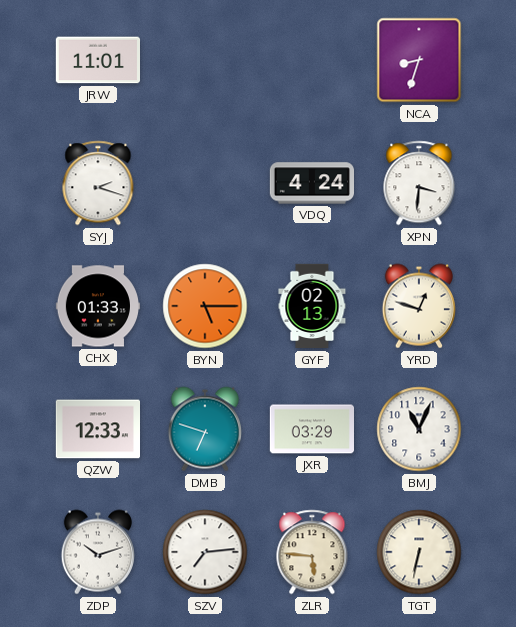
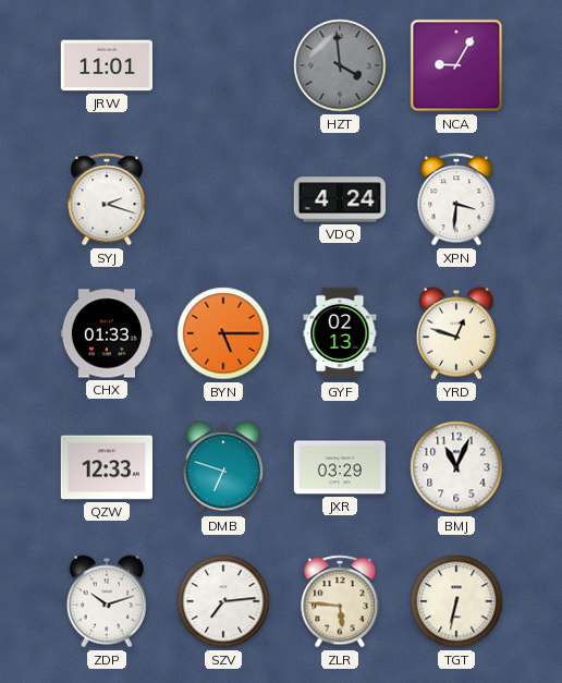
HZT: none -> 3:59 (340, 65)
NCA: 8:33 -> 9:05 (456, 65)
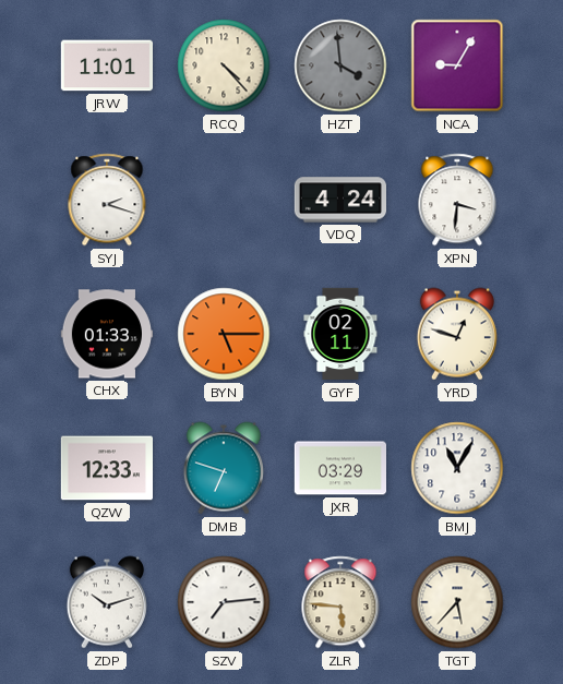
RCQ: none -> 4:23 (224, 65)
GYF: 02:13 -> 02:11 (340, 334)
BMJ: 11:04 -> 11:05 (457, 468)
TGT: 6:32 -> 5:37 (457, 602)
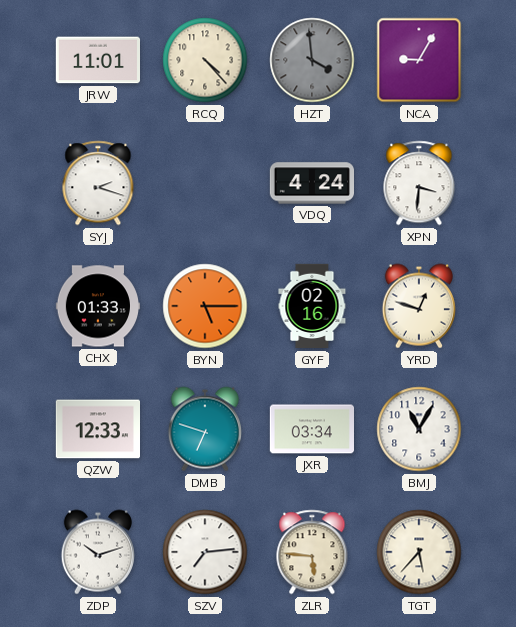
GYF: 02:11 -> 02:16 (312, 306)
JXR: 03:29 -> 03:34 (311, 429)
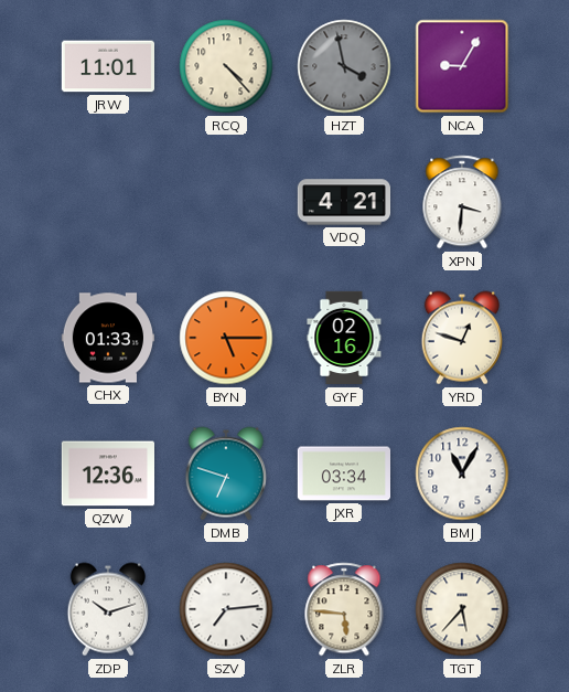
HZT: 3:59 -> 3:58 (344, 66)
SYJ: 2:18 -> none (98, 183)
VDQ: 4:24 -> 4:21 (343, 202)
QZW: 12:33 -> 12:36 (107, 473)
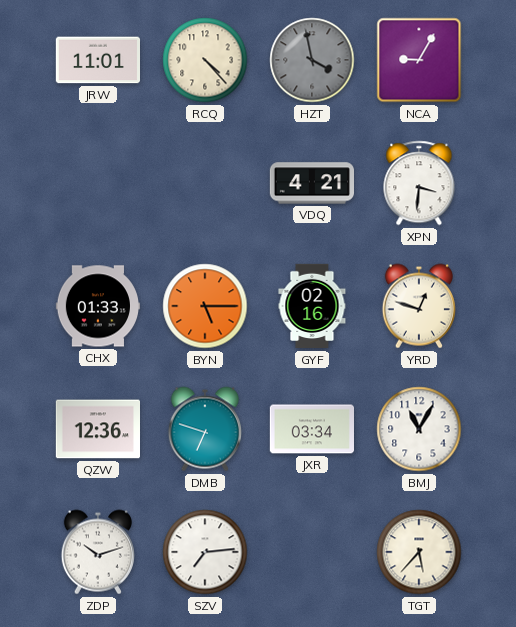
ZLR: 5:46 -> none (344, 609)
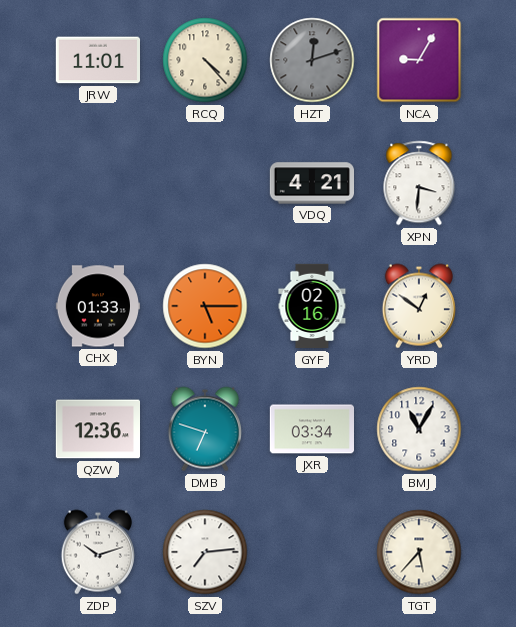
HZT: 3:58 -> 12:12 (312, 60)
YRD: 12:48 -> 12:51 (419, 306)
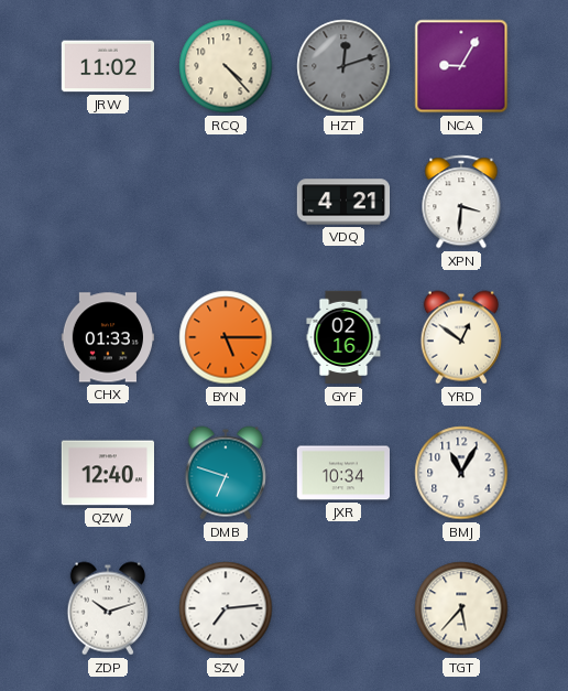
JRW: 11:01 -> 11:02 (107, 66)
QZW: 12:36 -> 12:40 (107, 473)
JXR: 03:34 -> 10:34 (342, 473)
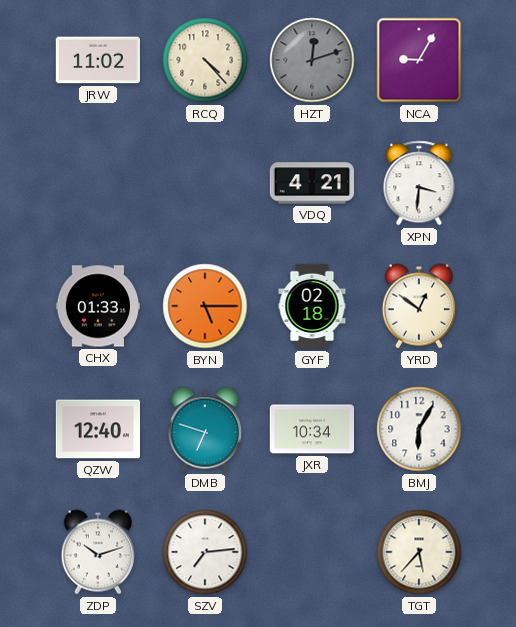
GYF: 02:16 -> 02:18 (312, 306)
BMJ: 11:05 -> 6:05 (419, 429)
